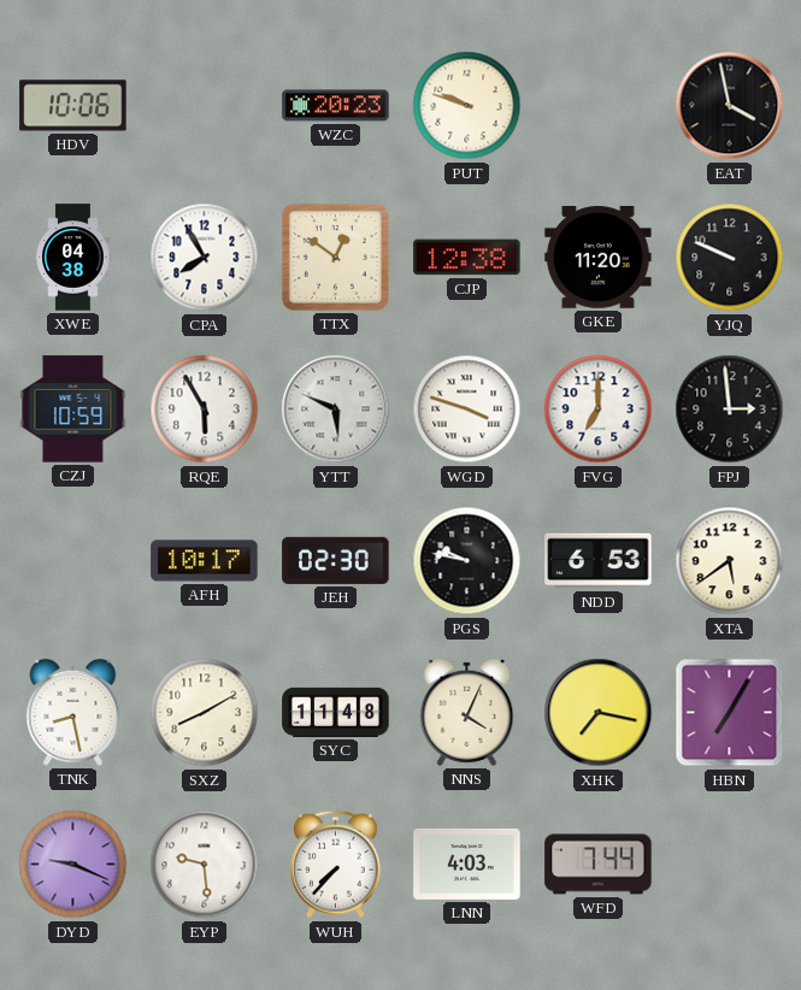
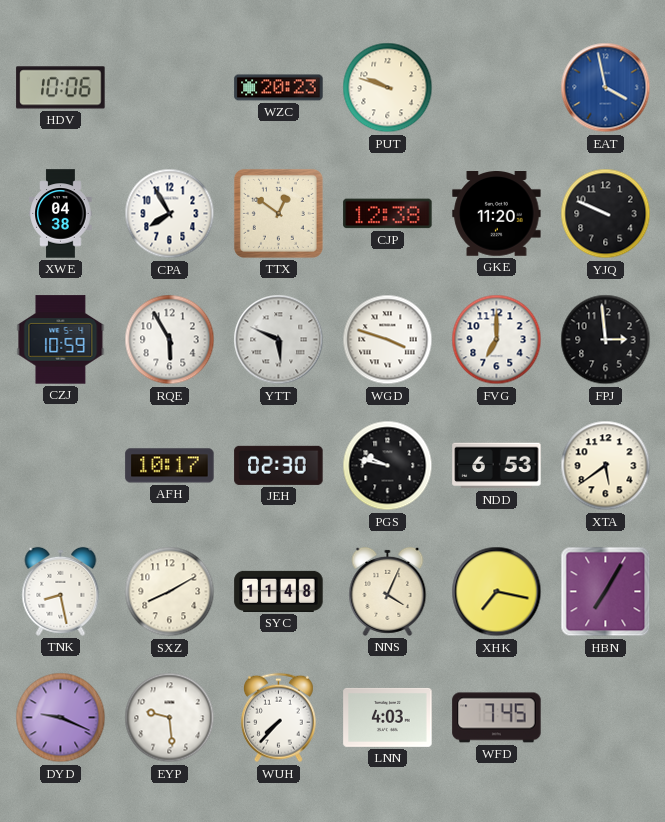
EAT dial: black -> blue (606, 88)
WFD: 7:44 -> 7:45 (497, 718)
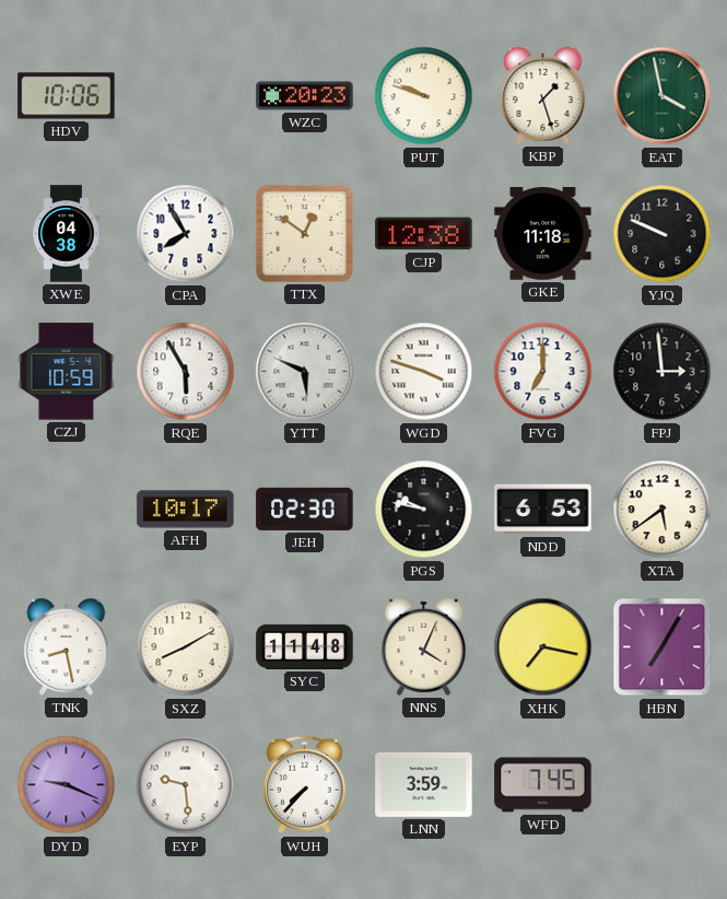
KBP: none -> 1:27 (543, 95)
EAT dial: blue -> green (662, 96)
GKE: 11:20 -> 11:18 (543, 234)
LNN: 4:03 -> 3:59 (424, 784)
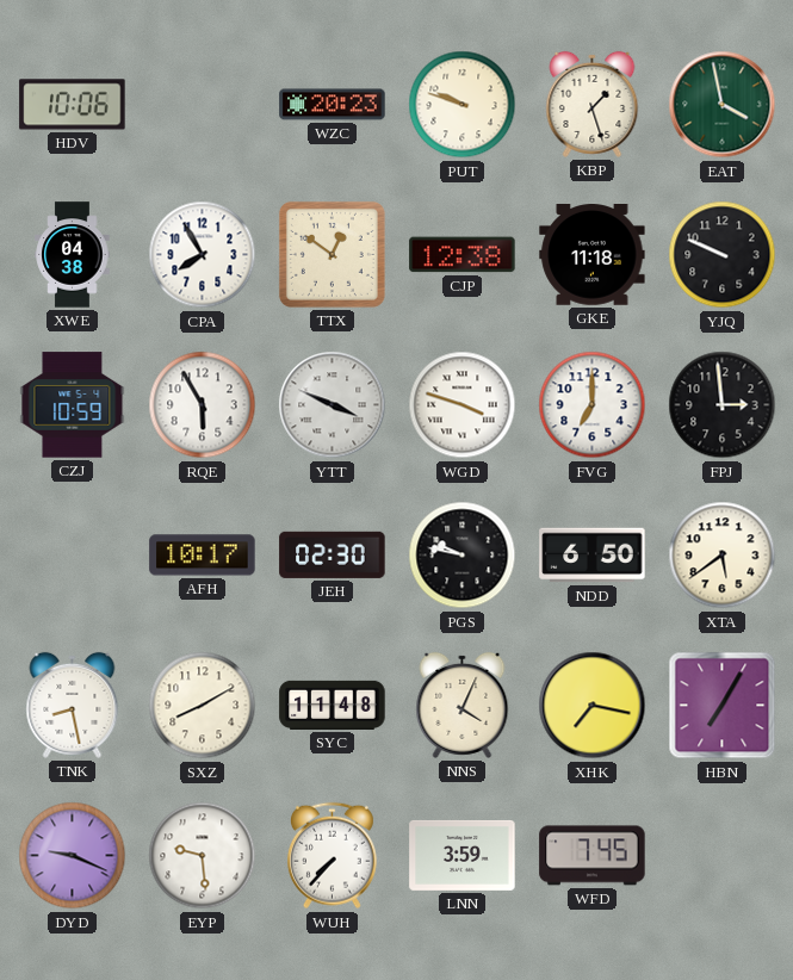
YTT: 5:49 -> 3:49 (333, 405)
NDD: 6:53 -> 6:50 (593, 556)
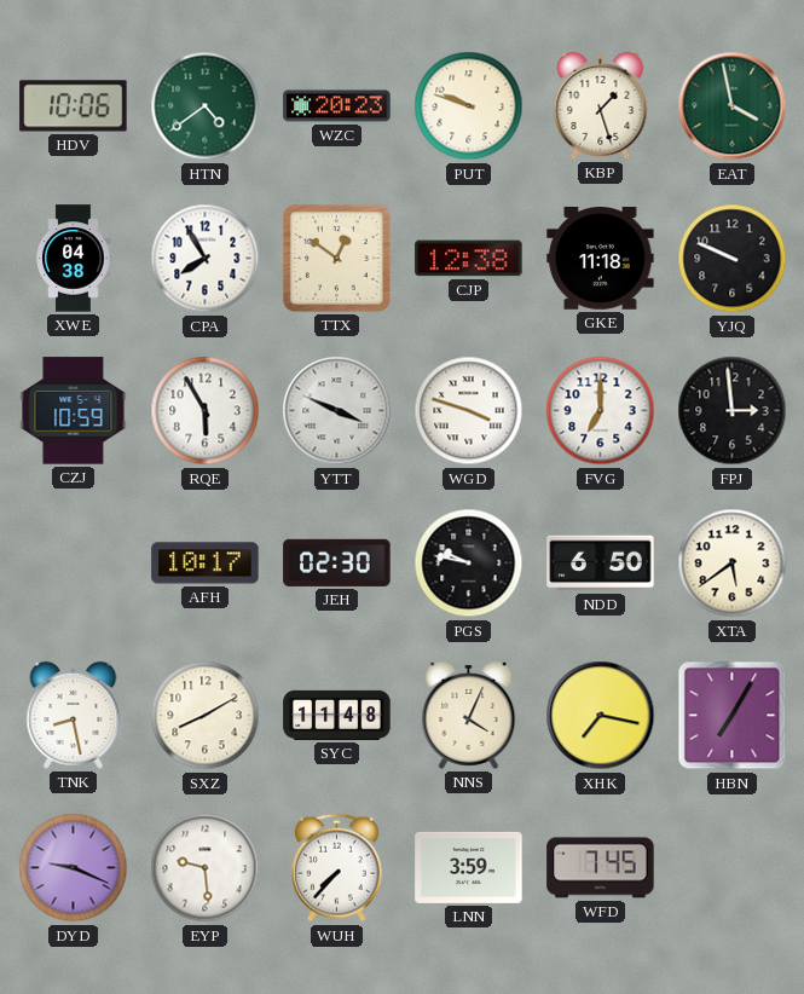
HTN: none -> 4:39 (206, 106)
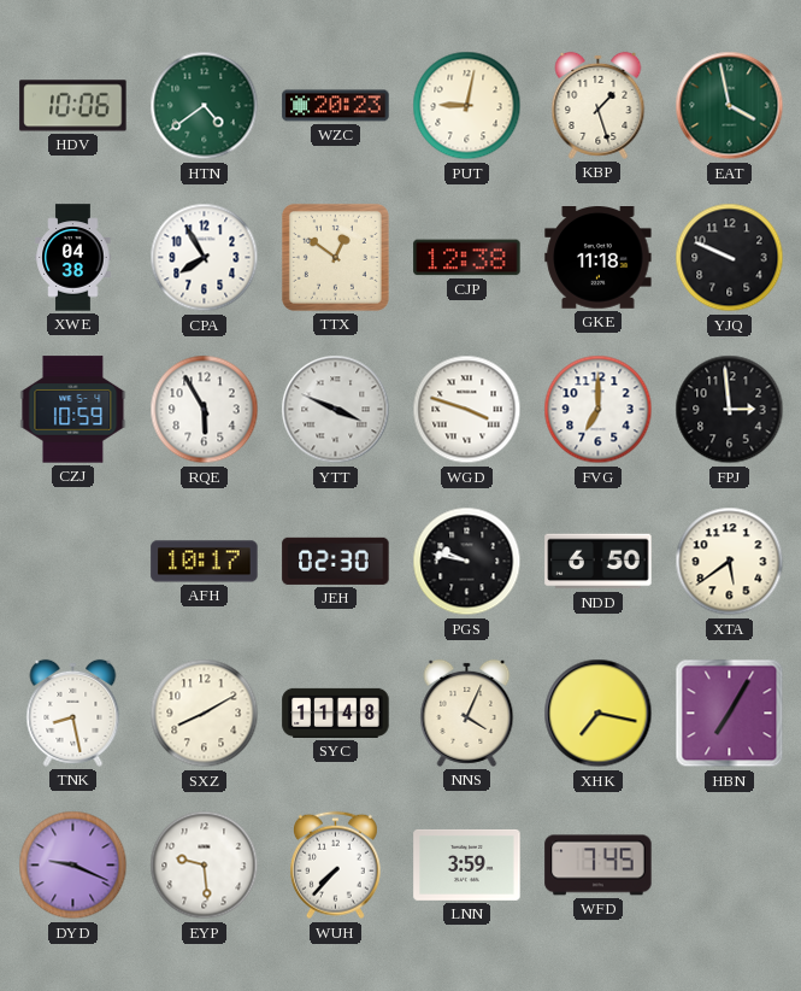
PUT: 9:48 -> 9:02 (467, 106)
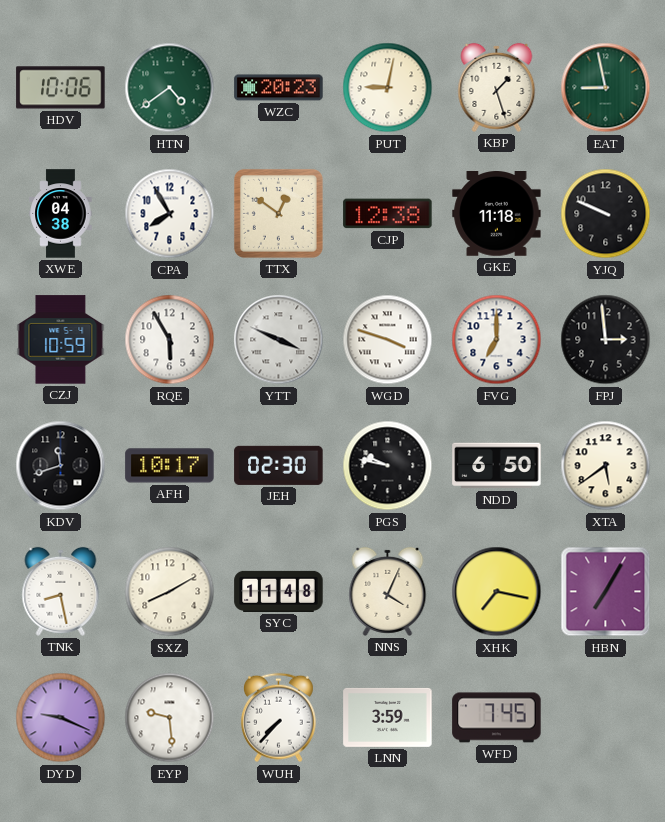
EAT: 3:58 -> 8:58 (606, 88)
KDV: none -> 11:42 (61, 466)
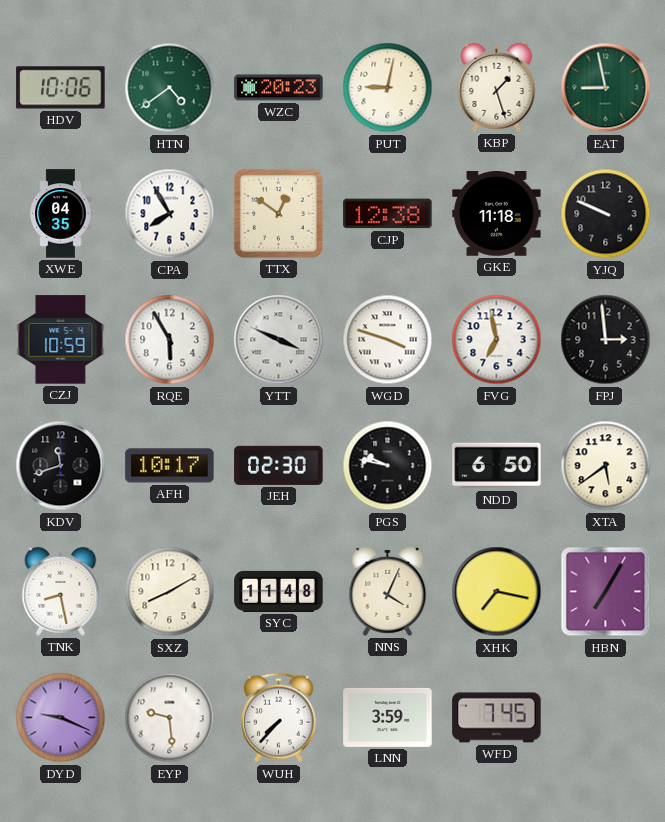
XWE: 04:38 -> 04:35 (61, 214)
FVG: 7:00 -> 6:58 (497, 340)
